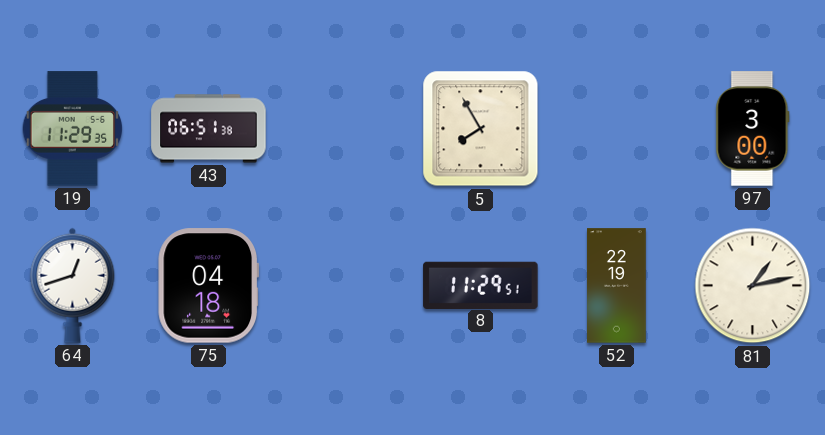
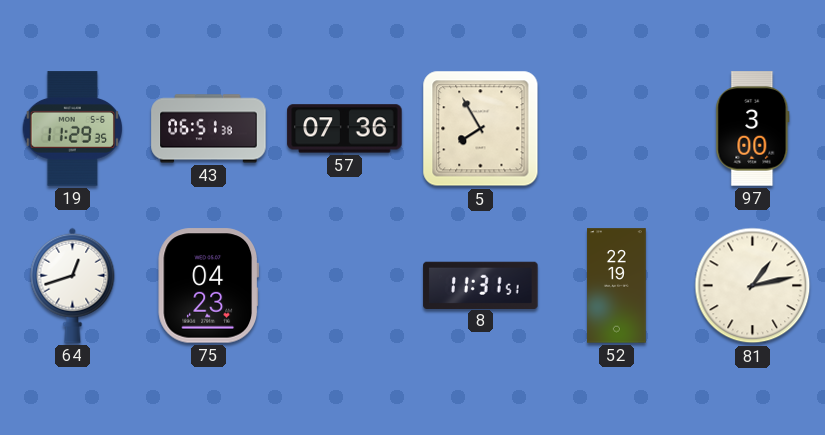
57: none -> 07:36 (345, 129)
75: 04:18 -> 04:23 (208, 286)
8: 11:29 -> 11:31 (481, 285)
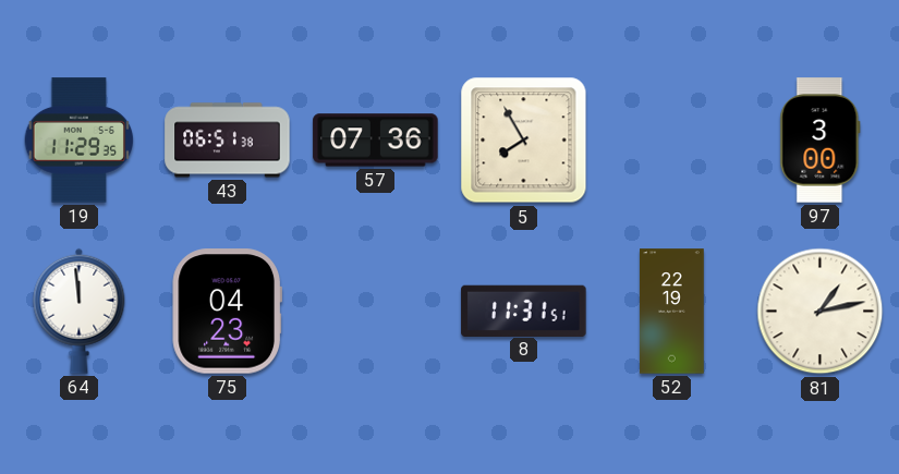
64: 12:42 -> 11:59 (80, 311)
